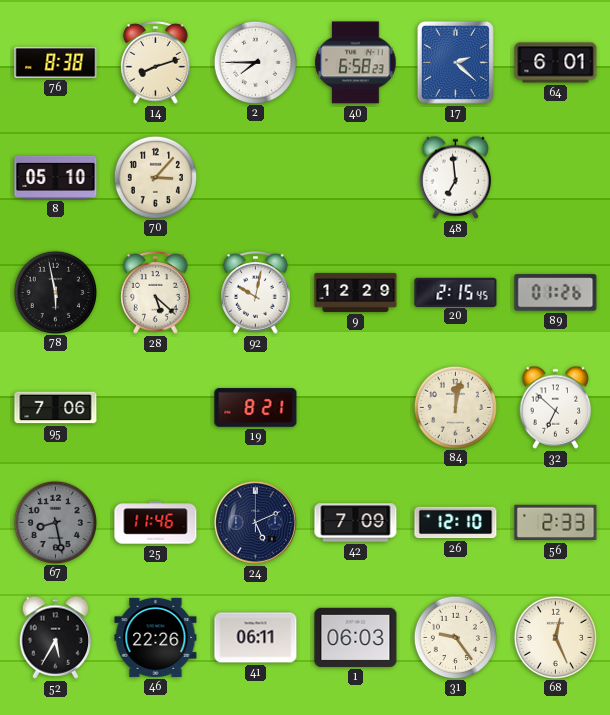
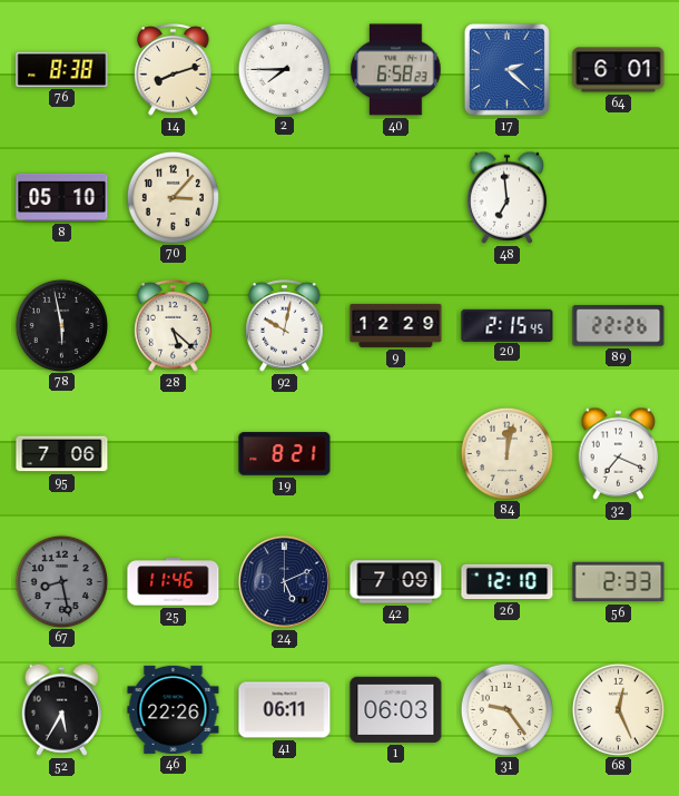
89: 01:26 -> 22:26 (619, 326)
32: 6:52 -> 7:19 (619, 453)
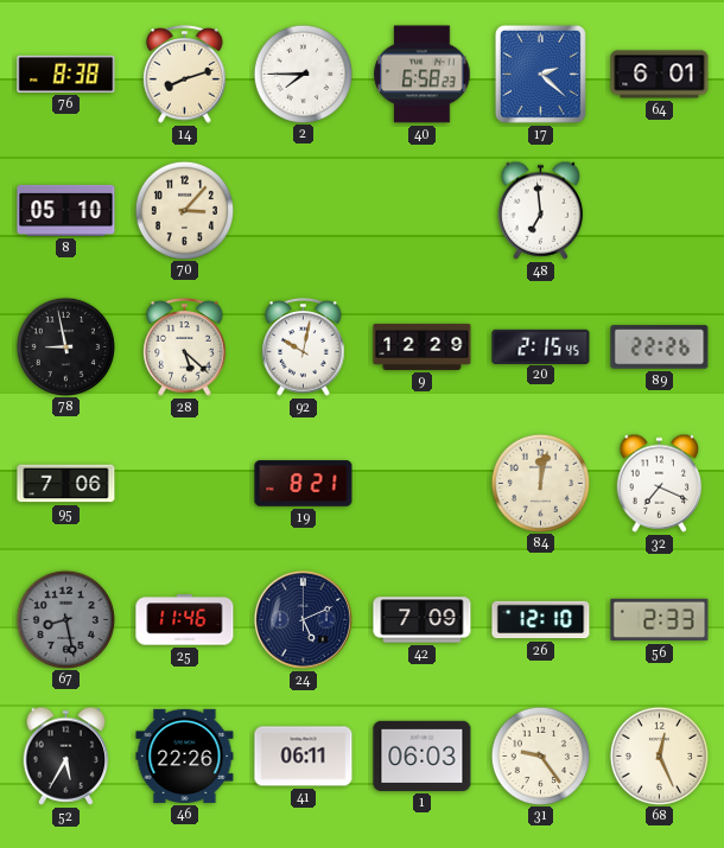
78: 5:58 -> 8:58 (65, 346)
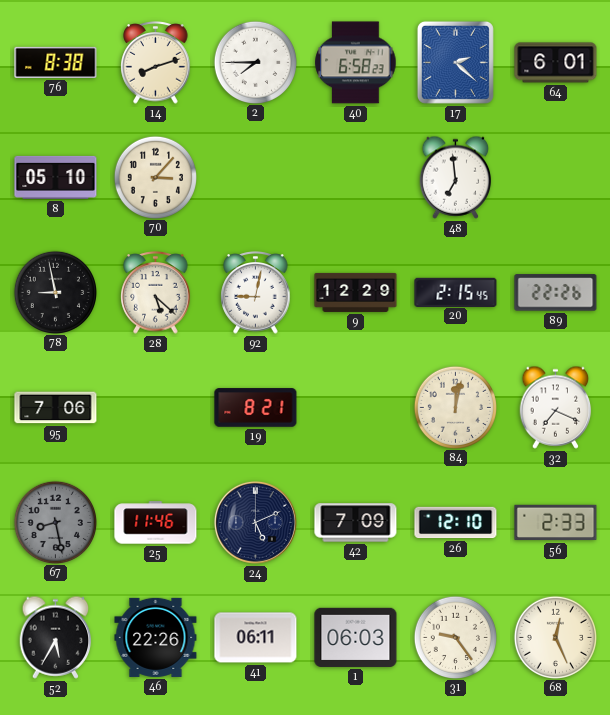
92: 10:02 -> 9:02 (256, 293)
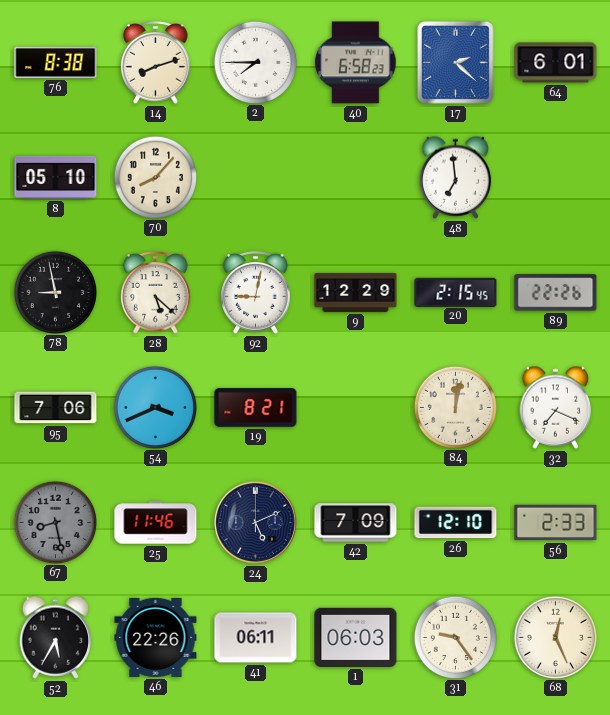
70: 3:07 -> 8:07 (155, 177)
54: none -> 3:41 (155, 407)
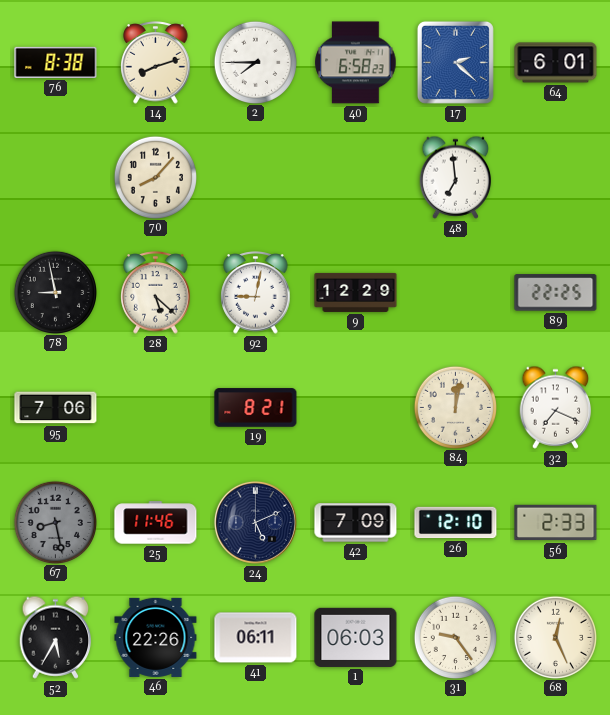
8: 05:10 -> none (56, 177)
20: 2:15 -> none (456, 292)
89: 22:26 -> 22:25 (556, 293)
54: 3:41 -> none (155, 407)
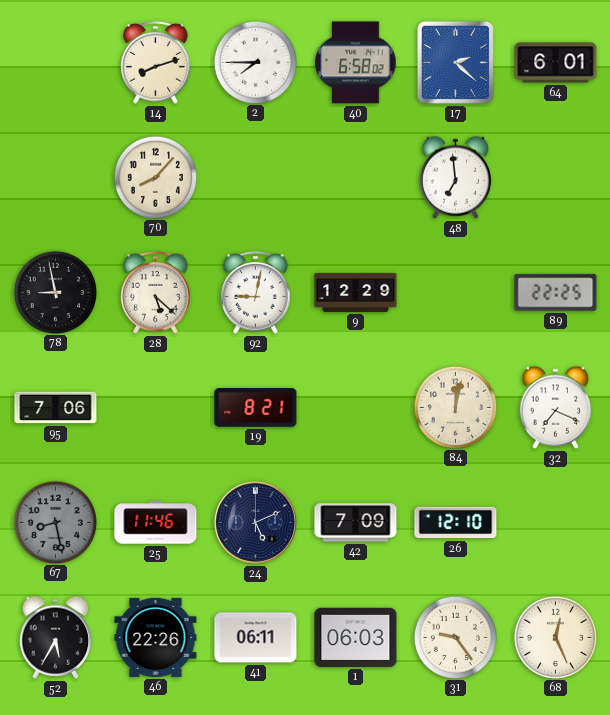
76: 8:38 -> none (56, 62)
40: 6:58:23 -> 6:58:02 (356, 63)
56: 2:33 -> none (556, 523)
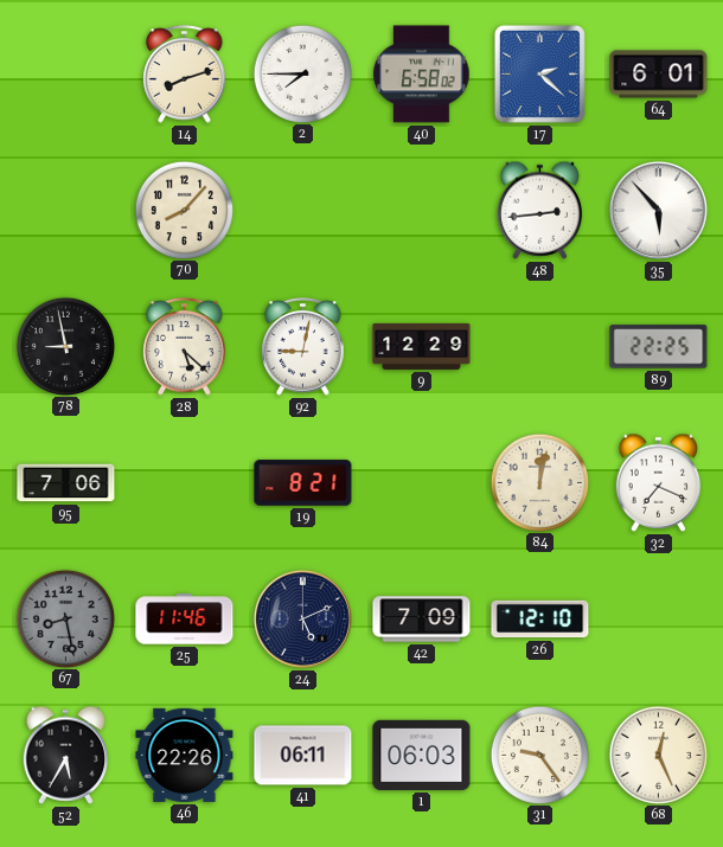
48: 6:59 -> 2:44 (540, 210)
35: none -> 5:53 (658, 210)
